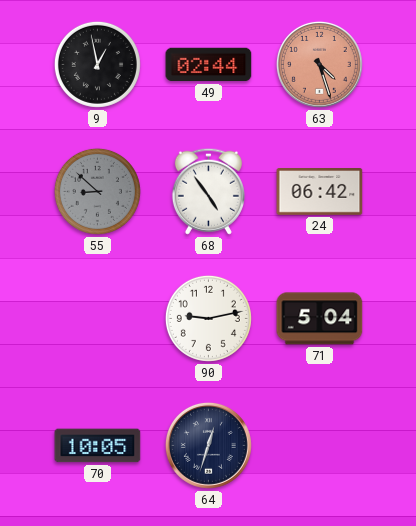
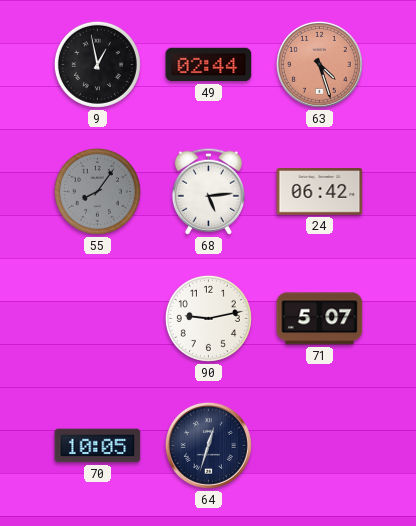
55: 8:52 -> 8:06 (97, 191)
68: 4:54 -> 5:14 (208, 191)
71: 5:04 -> 5:07 (320, 319)
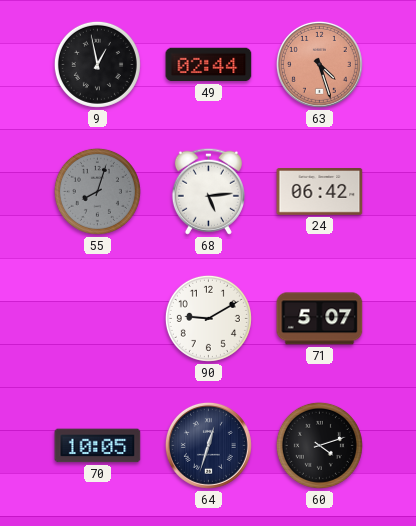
55: 8:06 -> 8:03 (97, 191)
90: 9:13 -> 9:10 (208, 318)
60: none -> 4:12 (319, 445)
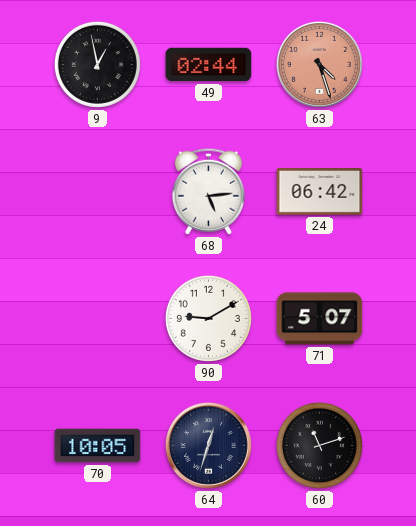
55: 8:03 -> none (97, 191)
60: 4:12 -> 11:12 (319, 445)
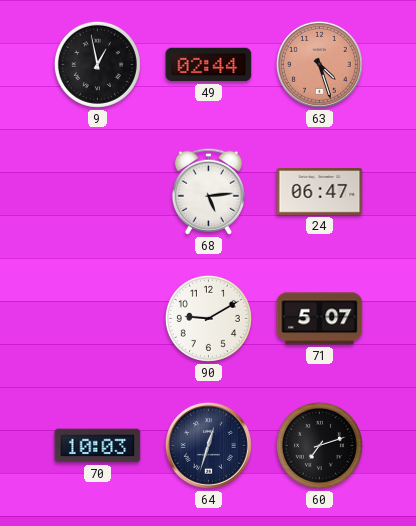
24: 06:42 -> 06:47 (320, 192)
70: 10:05 -> 10:03 (98, 446)
60: 11:12 -> 7:12 (319, 445)
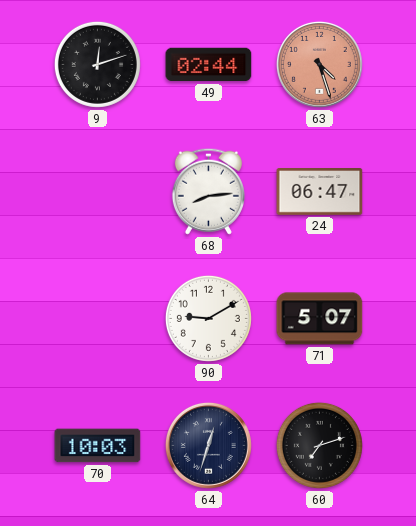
9: 12:58 -> 12:12 (97, 64)
68: 5:14 -> 8:14 (208, 191)
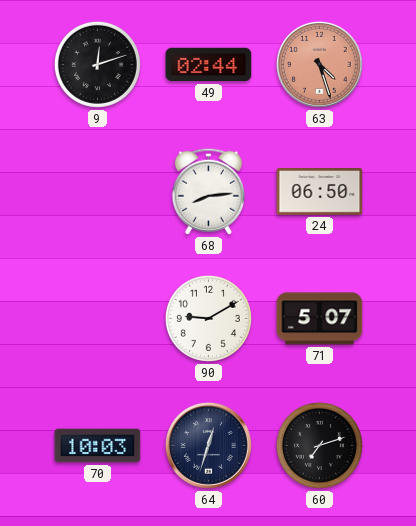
24: 06:47 -> 06:50 (320, 192)
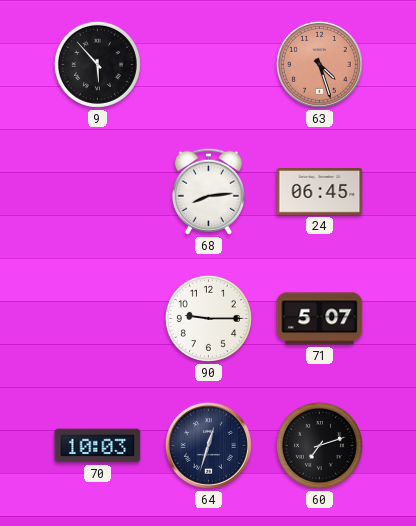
9: 12:12 -> 5:53 (97, 64)
49: 02:44 -> none (209, 65)
24: 06:50 -> 06:45 (320, 192)
90: 9:10 -> 9:15 (208, 318)
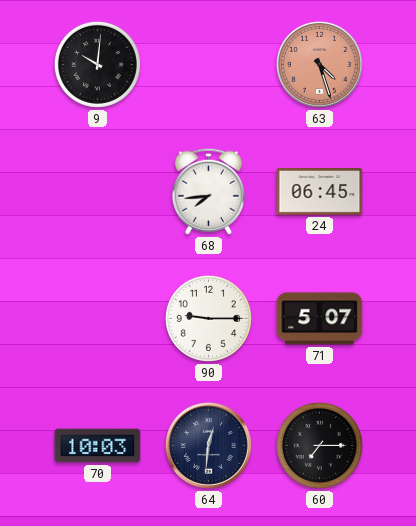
9: 5:53 -> 10:01 (97, 64)
68: 8:14 -> 7:44 (208, 191)
64: 12:33 -> 12:31 (208, 445)
60: 7:12 -> 7:15 (319, 445)
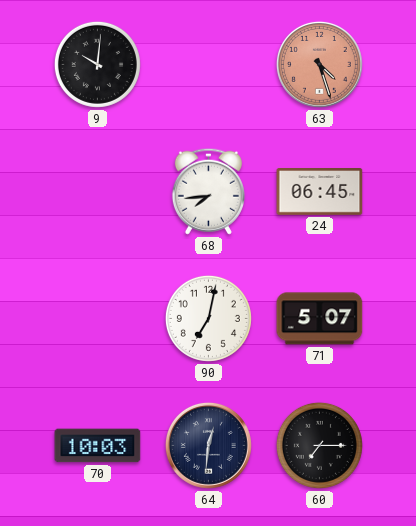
90: 9:15 -> 7:02 (208, 318)
